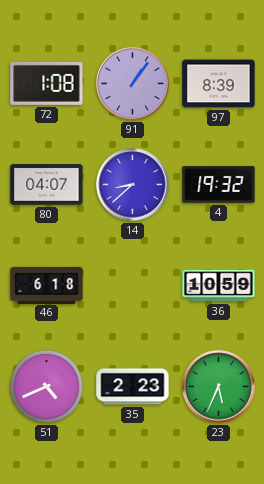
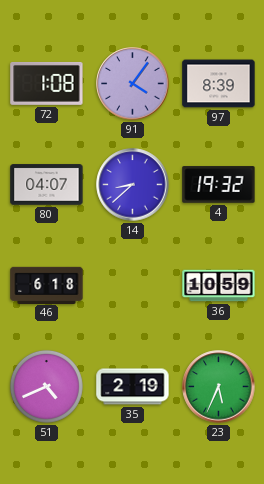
91: 1:06 -> 4:06 (133, 84)
35: 2:23 -> 2:19 (133, 387)
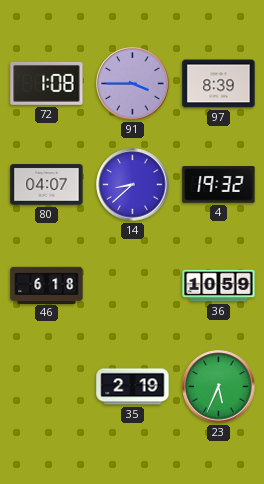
91: 4:06 -> 3:45 (133, 84)
51: 4:41 -> none (46, 386)
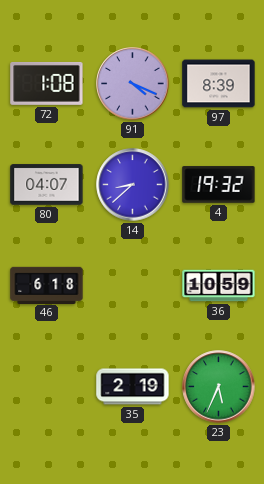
91: 3:45 -> 4:19 (133, 84)
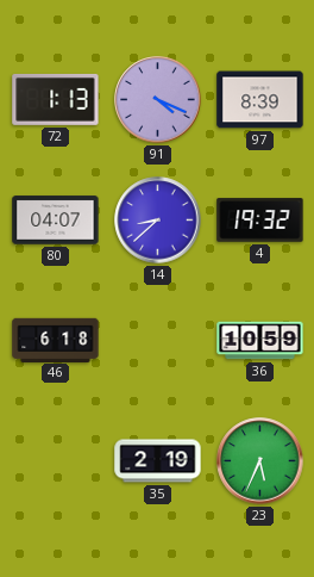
72: 1:08 -> 1:13 (56, 99)
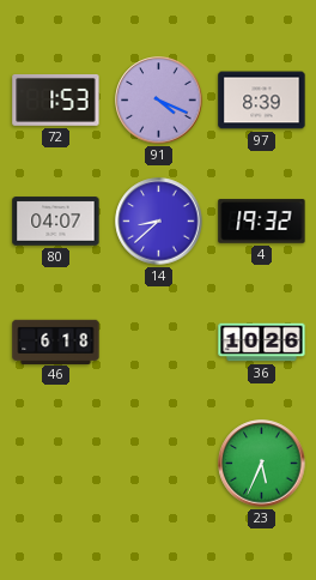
72: 1:13 -> 1:53 (56, 99)
36: 10:59 -> 10:26 (262, 343)
35: 2:19 -> none (158, 461)
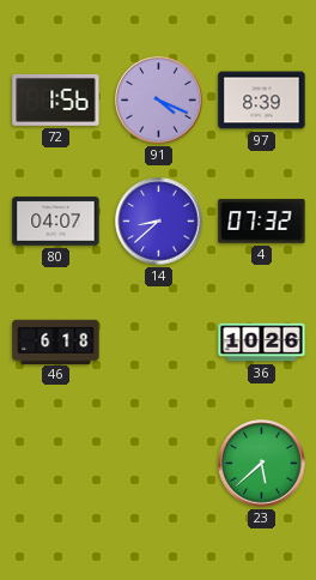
72: 1:53 -> 1:56 (56, 99)
4: 19:32 -> 07:32 (262, 222)
23: 5:34 -> 5:38 (262, 464)
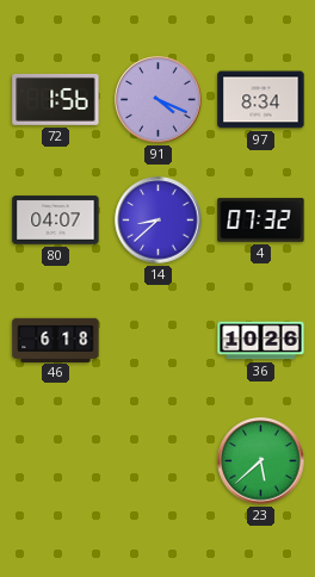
97: 8:39 -> 8:34 (261, 100)
